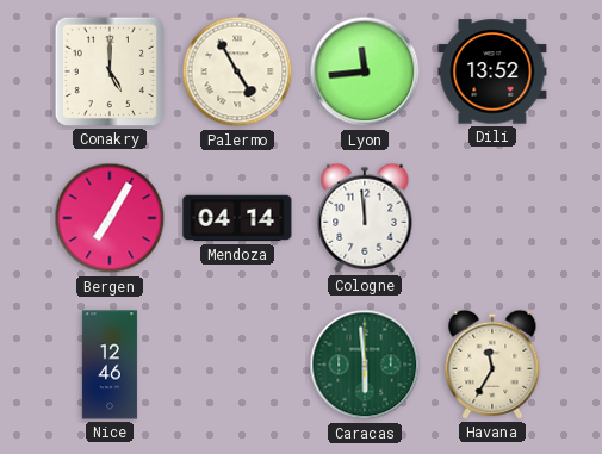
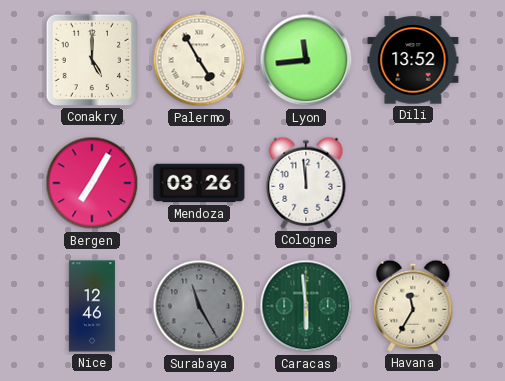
Mendoza: 04:14 -> 03:26 (199, 183)
Surabaya: none -> 11:25 (199, 306)
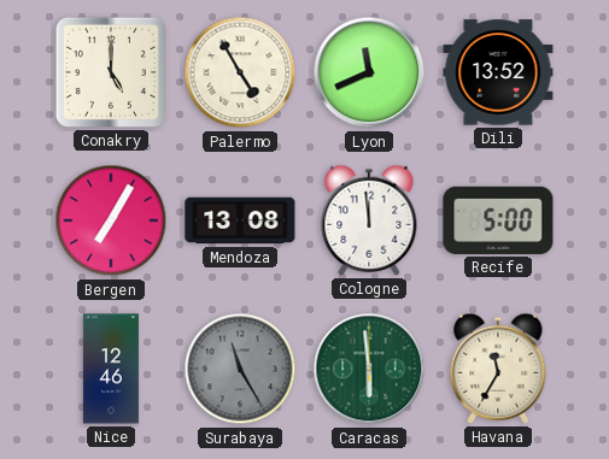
Lyon: 11:44 -> 11:41 (369, 72)
Mendoza: 03:26 -> 13:08 (240, 220)
Recife: none -> 5:00 (498, 220)
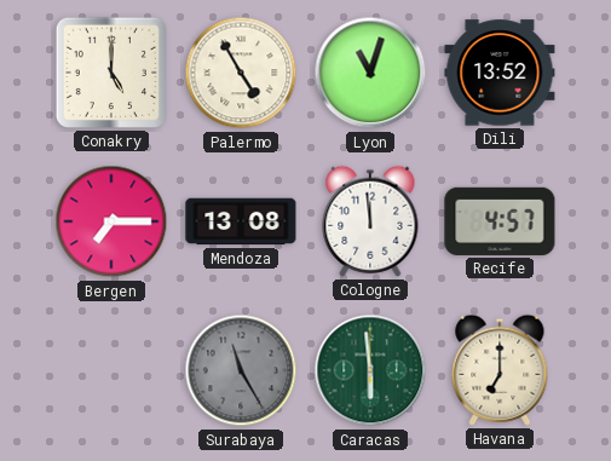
Lyon: 11:41 -> 11:03 (370, 73)
Bergen: 7:05 -> 7:15 (111, 221)
Recife: 5:00 -> 4:57 (500, 221)
Nice: 12:46 -> none (111, 369)
Havana: 11:35 -> 7:00 (500, 370)
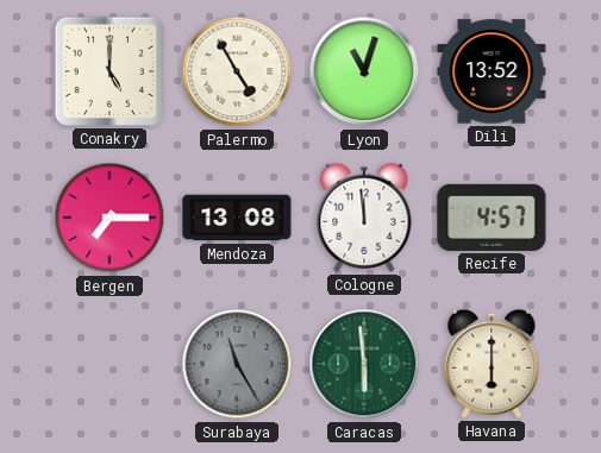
Havana: 7:00 -> 6:00 (492, 364)
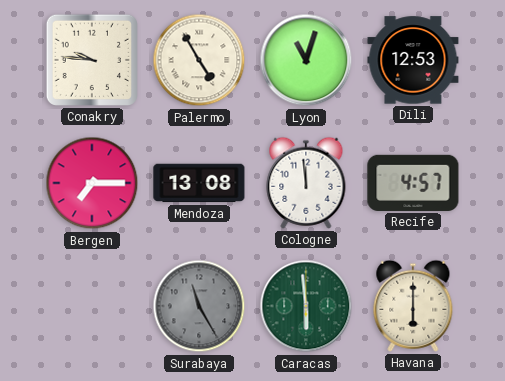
Conakry: 5:00 -> 9:46 (92, 60)
Dili: 13:52 -> 12:53 (413, 60)
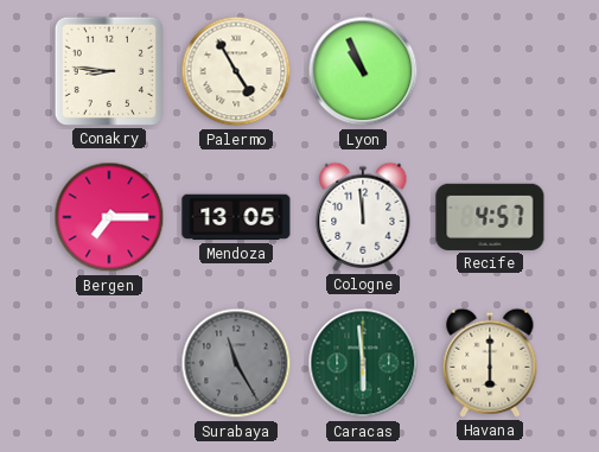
Conakry: 9:46 -> 8:46 (109, 71)
Lyon: 11:03 -> 10:56 (363, 71)
Dili: 12:53 -> none (413, 60)
Mendoza: 13:08 -> 13:05 (236, 217)
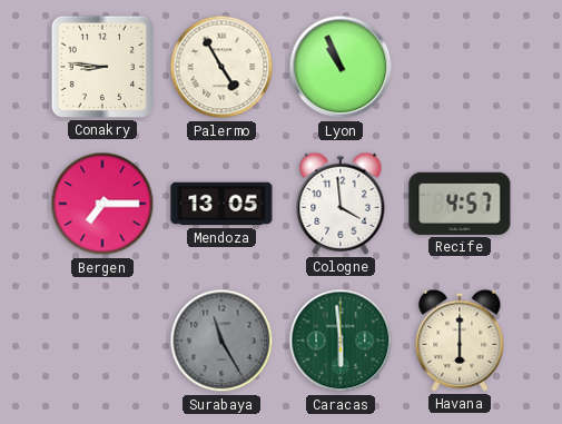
Cologne: 11:59 -> 3:59 (341, 204)
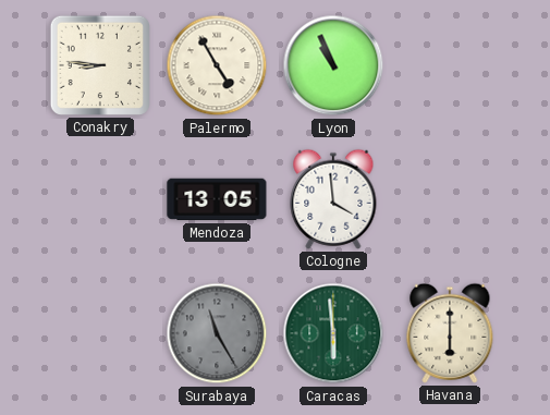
Bergen: 7:15 -> none (102, 204)
Recife: 4:57 -> none (460, 204)
